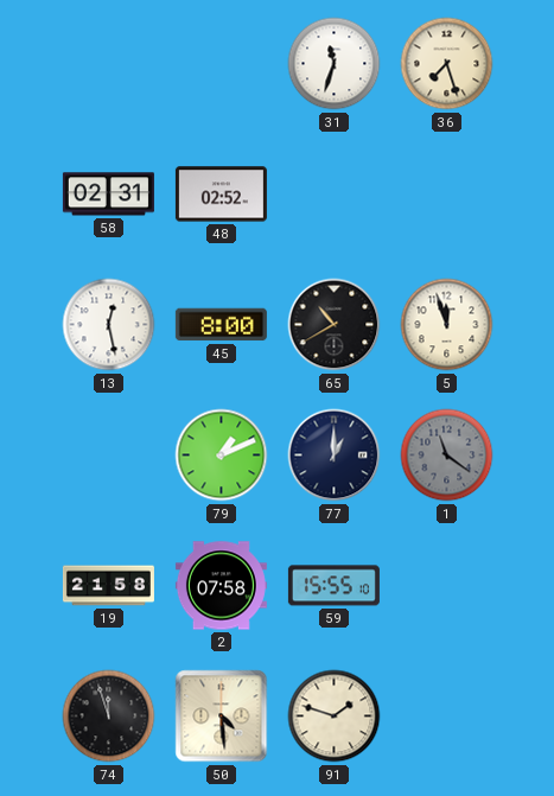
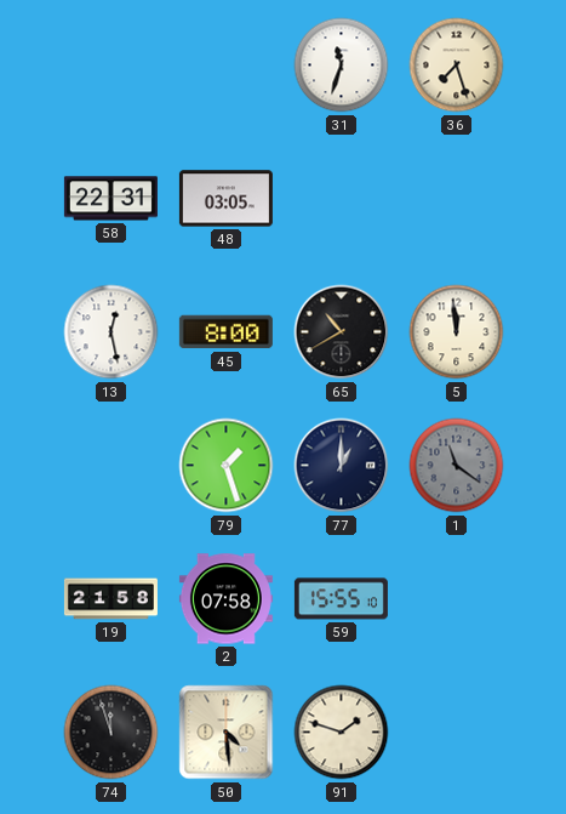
58: 02:31 -> 22:31 (110, 199)
48: 02:52 -> 03:05 (225, 199)
5: 11:57 -> 11:59 (457, 332)
79: 1:11 -> 1:27 (227, 466)
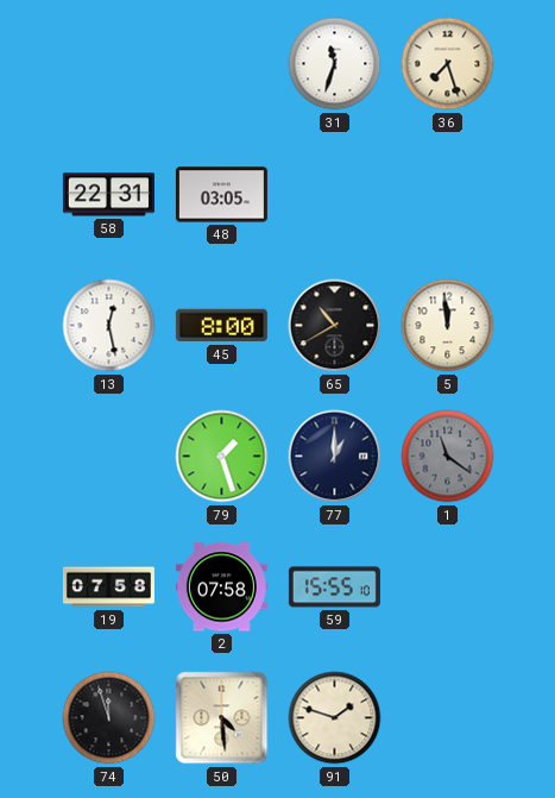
19: 21:58 -> 07:58 (108, 587)
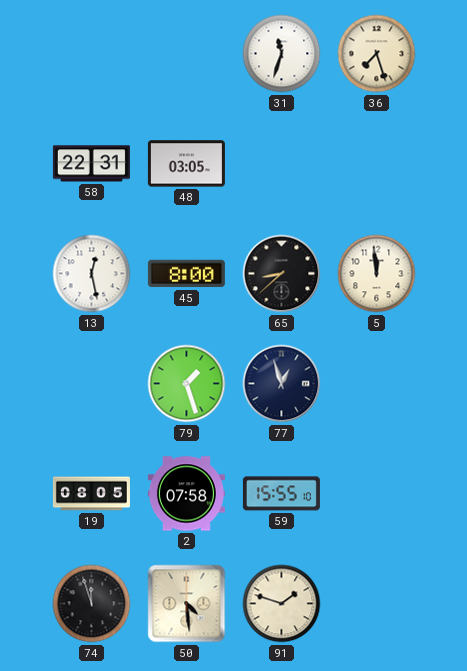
65: 10:40 -> 8:38 (282, 274)
77: 1:00 -> 12:57 (282, 384)
1: 11:21 -> none (448, 457)
19: 07:58 -> 08:05 (91, 494)
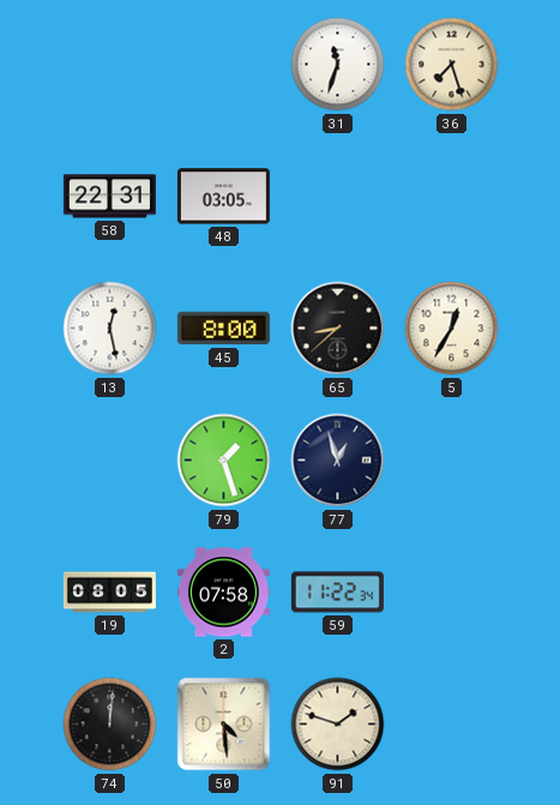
5: 11:59 -> 12:35 (452, 329)
59: 15:55 -> 11:22 (337, 593)
74: 11:57 -> 12:01 (110, 725)
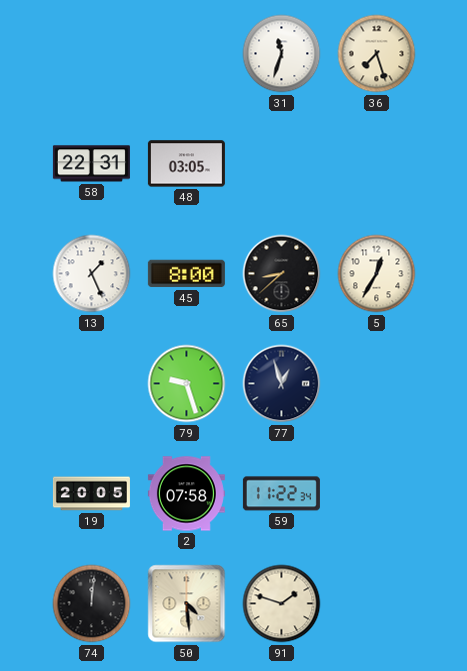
13: 12:28 -> 1:26 (92, 274)
79: 1:27 -> 9:27 (187, 384)
19: 08:05 -> 20:05 (91, 494)
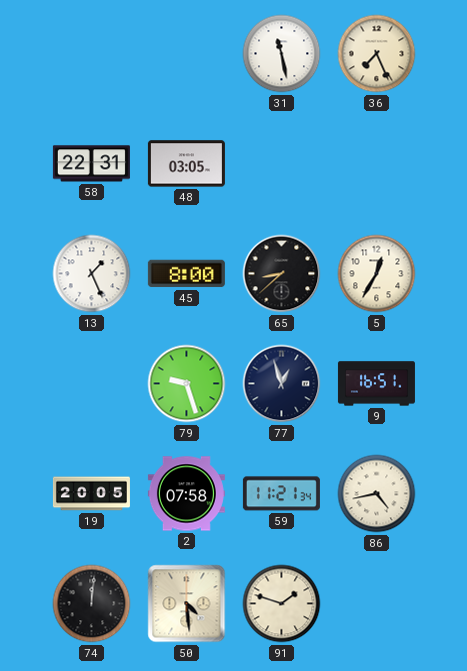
31: 11:33 -> 11:28 (282, 54)
36: 7:27 -> 7:26 (377, 54)
9: none -> 16:51 (376, 384)
59: 11:22 -> 11:21 (281, 494)
86: none -> 4:43 (377, 494)
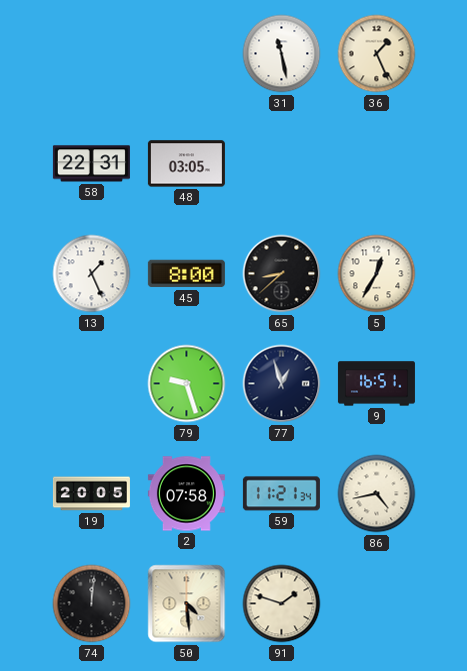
36: 7:26 -> 1:26 (377, 54)
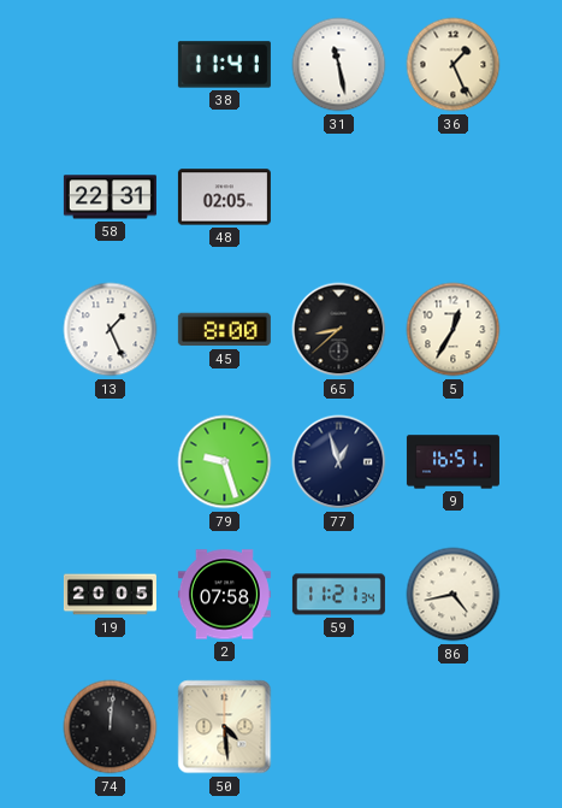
38: none -> 11:41 (224, 65)
48: 03:05 -> 02:05 (224, 197)
91: 1:48 -> none (282, 604)
